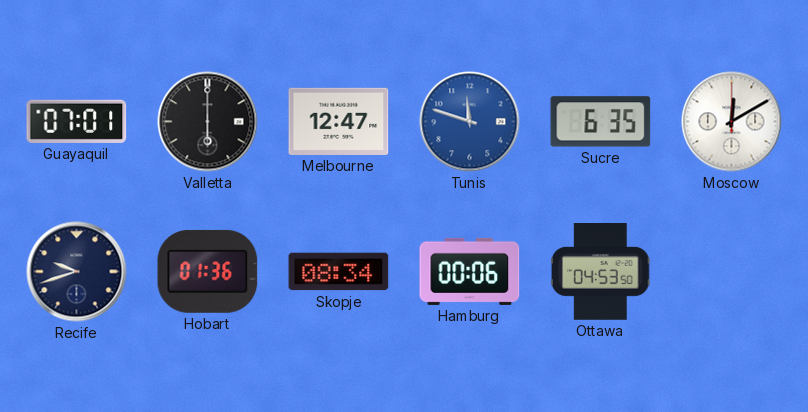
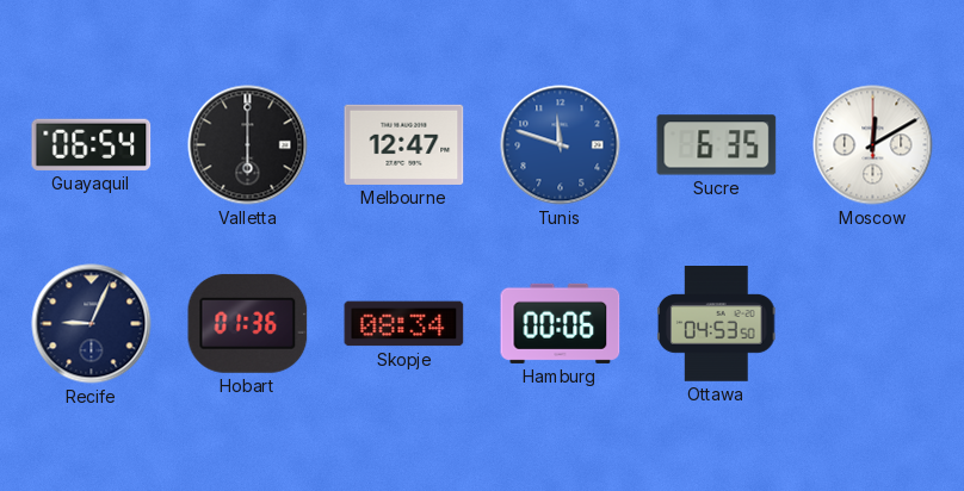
Guayaquil: 07:01 -> 06:54 (92, 144)
Recife: 9:42 -> 9:04 (92, 324)
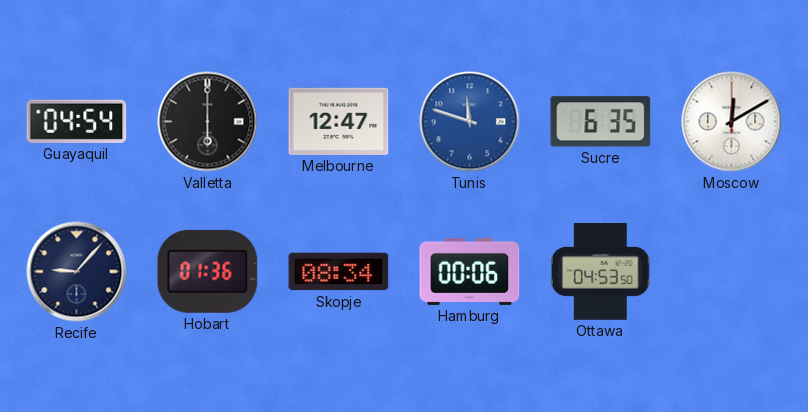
Guayaquil: 06:54 -> 04:54 (77, 121)
Recife: 9:04 -> 9:07 (77, 272)
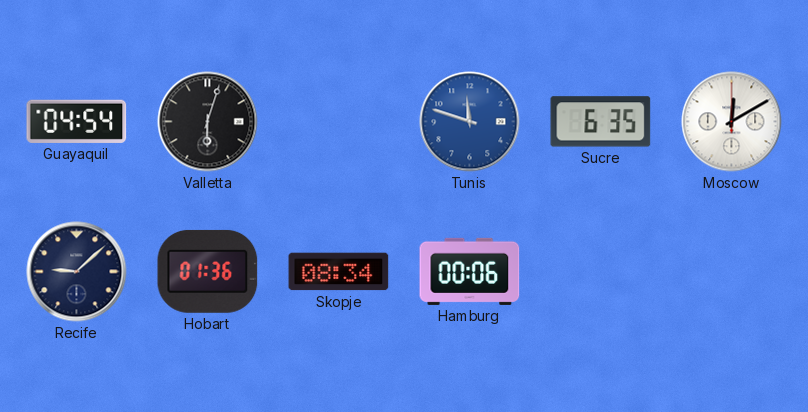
Valletta: 6:00 -> 6:03 (208, 122)
Melbourne: 12:47 -> none (339, 121)
Recife: 9:07 -> 9:08 (77, 272)
Ottawa: 04:53 -> none (600, 272)
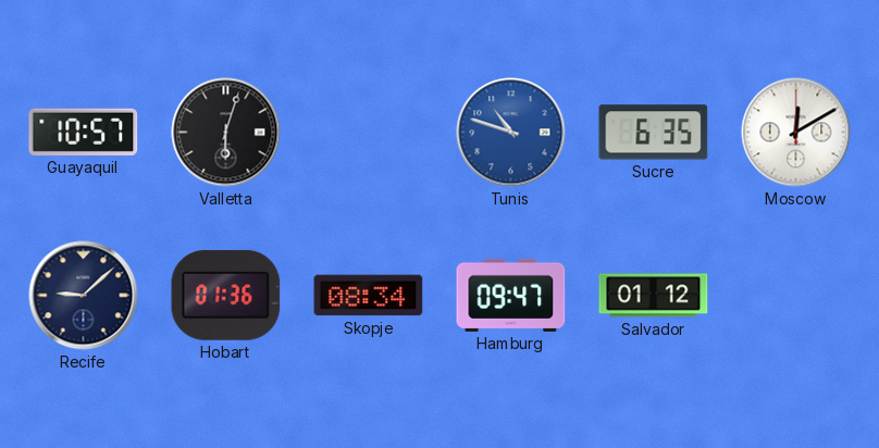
Guayaquil: 04:54 -> 10:57 (84, 132)
Tunis: 11:48 -> 10:48 (511, 133)
Hamburg: 00:06 -> 09:47 (511, 295)
Salvador: none -> 01:12 (654, 296)
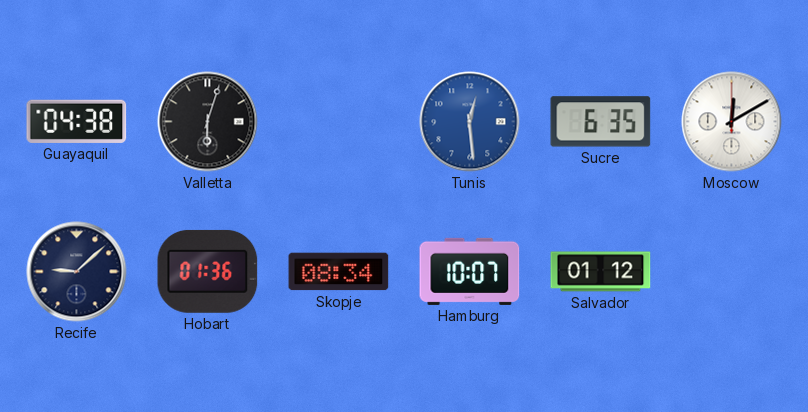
Guayaquil: 10:57 -> 04:38 (77, 121)
Tunis: 10:48 -> 12:29 (470, 122)
Hamburg: 09:47 -> 10:07 (470, 271)
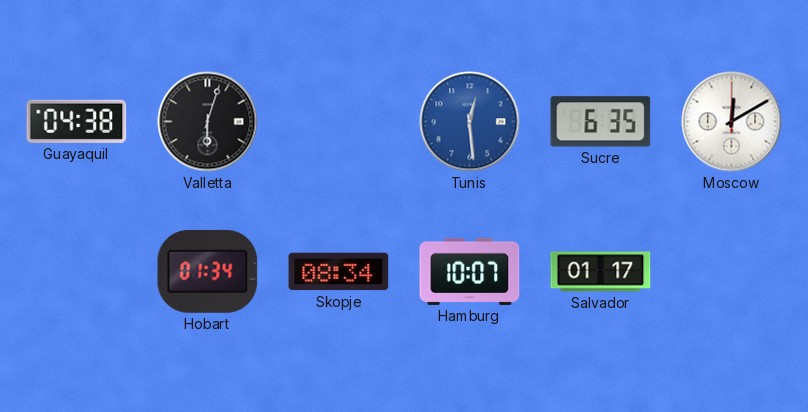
Recife: 9:08 -> none (77, 272)
Hobart: 01:36 -> 01:34 (208, 271)
Salvador: 01:12 -> 01:17 (601, 272)
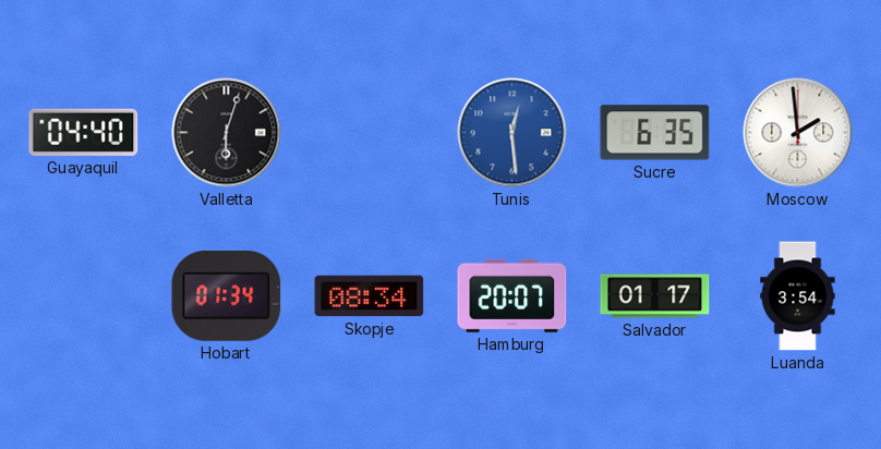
Guayaquil: 04:38 -> 04:40 (84, 132)
Moscow: 12:10 -> 1:59 (798, 133)
Hamburg: 10:07 -> 20:07 (512, 295)
Luanda: none -> 3:54 (798, 296)
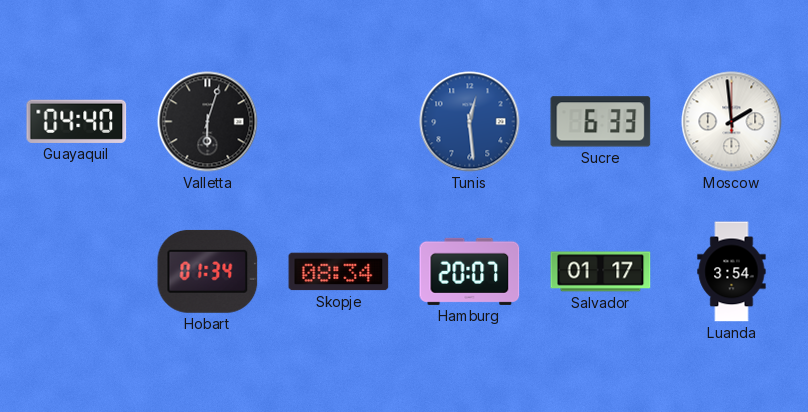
Sucre: 6:35 -> 6:33 (601, 122)
